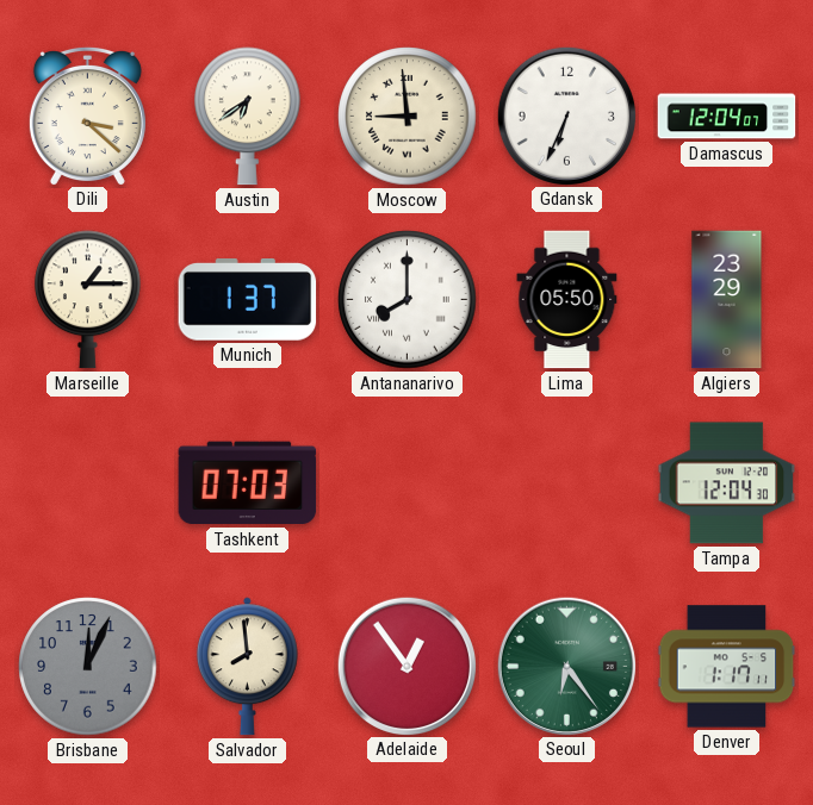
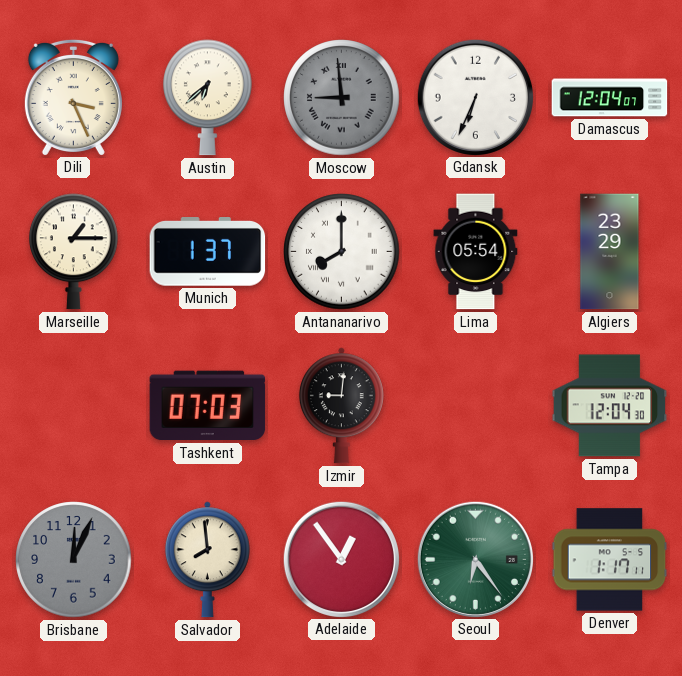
Dili: 3:22 -> 3:26 (73, 97)
Austin: 6:39 -> 6:38 (208, 98)
Moscow dial: cream -> grey (342, 98)
Lima: 05:50 -> 05:54 (476, 252)
Izmir: none -> 9:01 (341, 406)
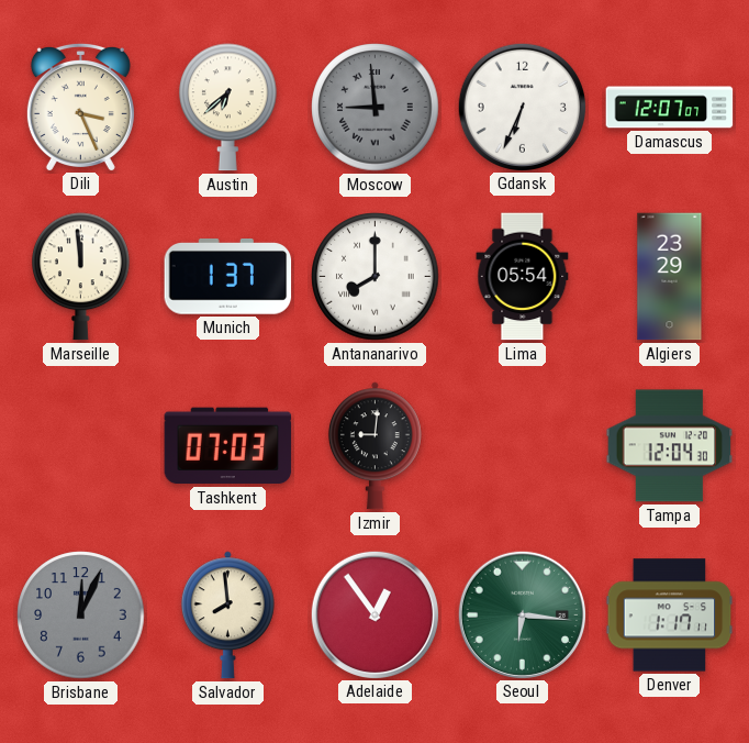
Damascus: 12:04 -> 12:07 (670, 108)
Marseille: 1:15 -> 11:59 (81, 277)
Seoul: 6:24 -> 6:16 (522, 614)
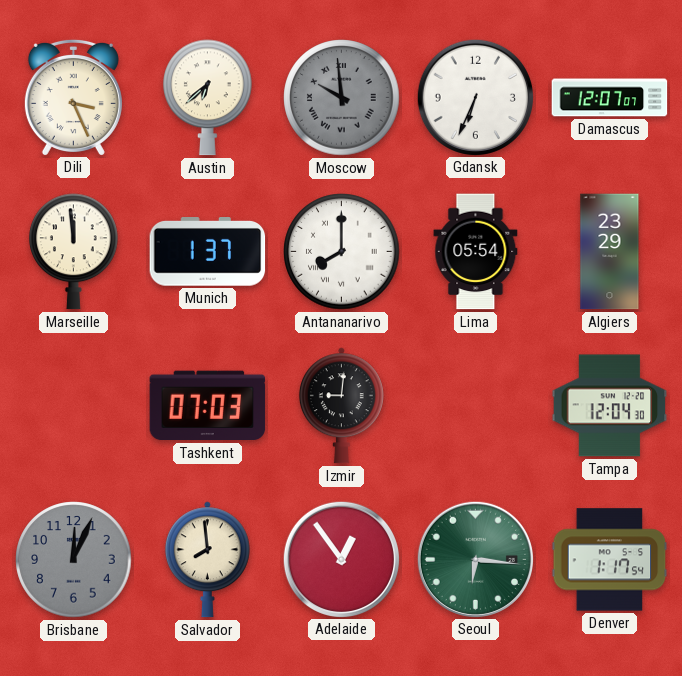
Moscow: 8:59 -> 9:59 (342, 98)
Denver: 1:17:11 -> 1:17:54 (610, 560)
